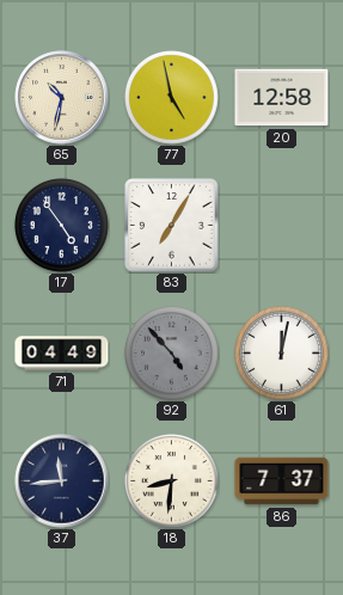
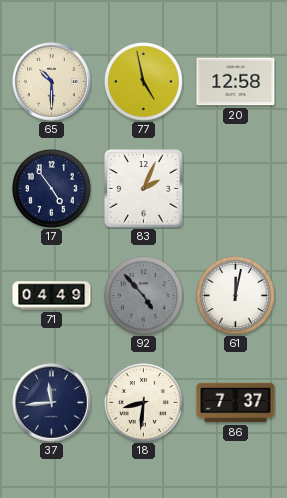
65: 10:32 -> 10:30 (52, 82)
83: 7:05 -> 2:04 (144, 189)
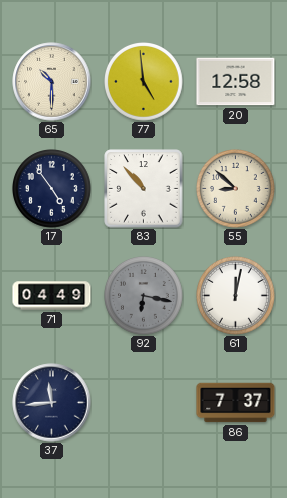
77: 4:58 -> 4:59 (144, 82)
83: 2:04 -> 10:53 (144, 189)
55: none -> 8:52 (236, 189)
92: 4:53 -> 6:17 (144, 296)
18: 8:31 -> none (144, 403)
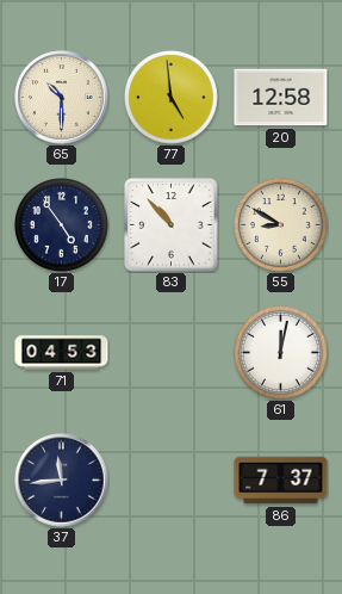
55: 8:52 -> 8:50 (281, 225)
71: 04:49 -> 04:53 (62, 353)
92: 6:17 -> none (144, 296)
